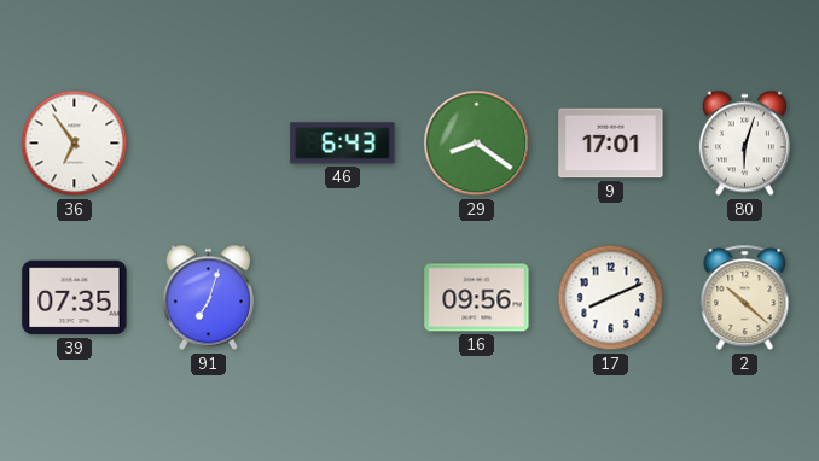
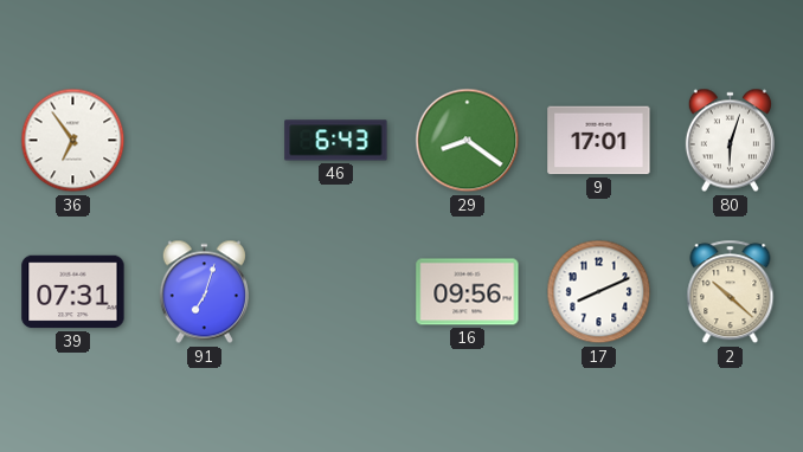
39: 07:35 -> 07:31 (73, 292)
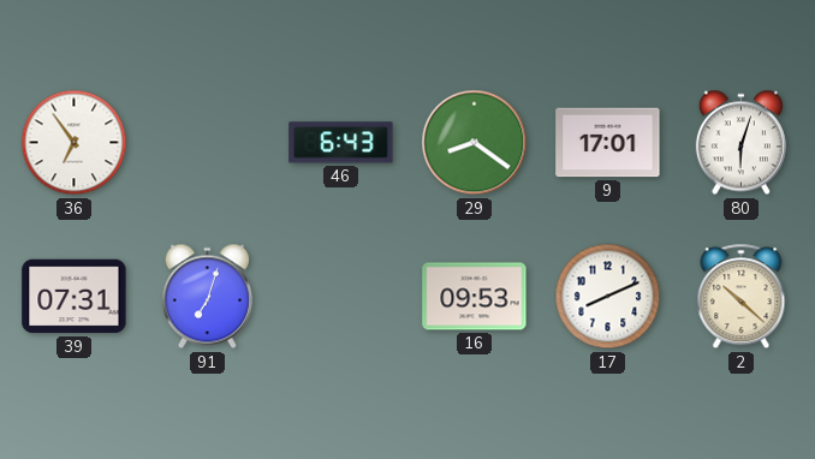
16: 09:56 -> 09:53 (475, 297)
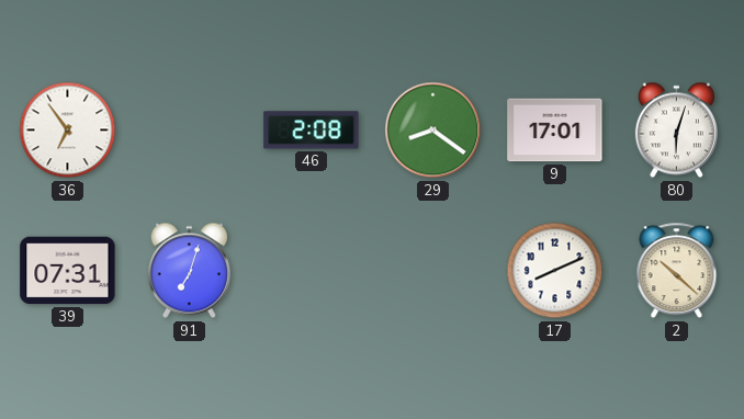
46: 6:43 -> 2:08 (312, 131)
16: 09:53 -> none (475, 297)
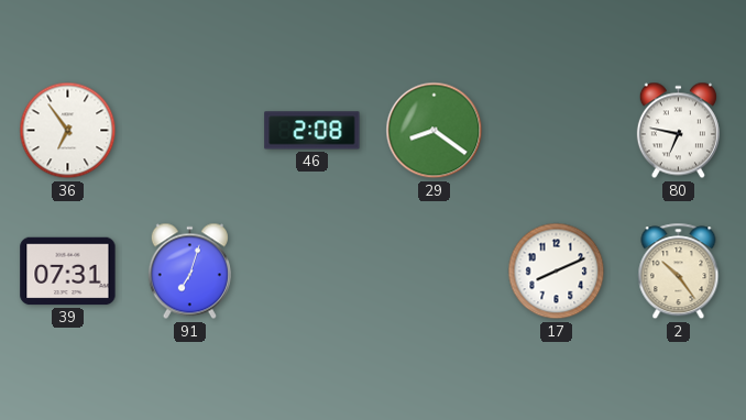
9: 17:01 -> none (555, 131)
80: 6:03 -> 6:47 (678, 131)
2: 10:22 -> 10:24 (679, 272)
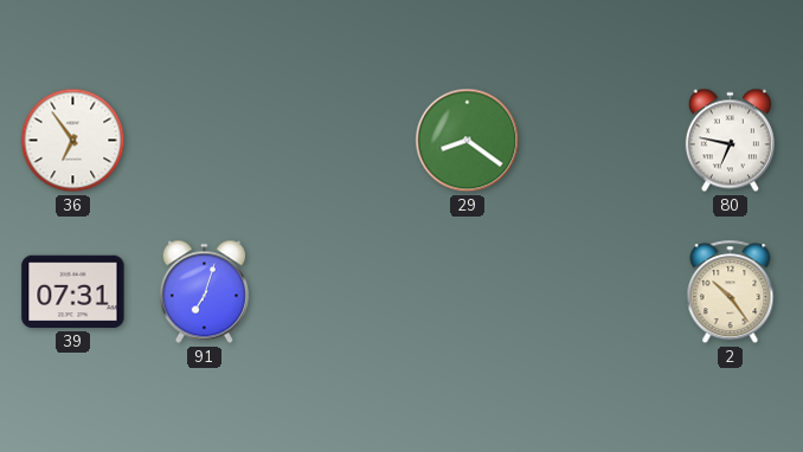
46: 2:08 -> none (312, 131)
17: 8:11 -> none (557, 272)
